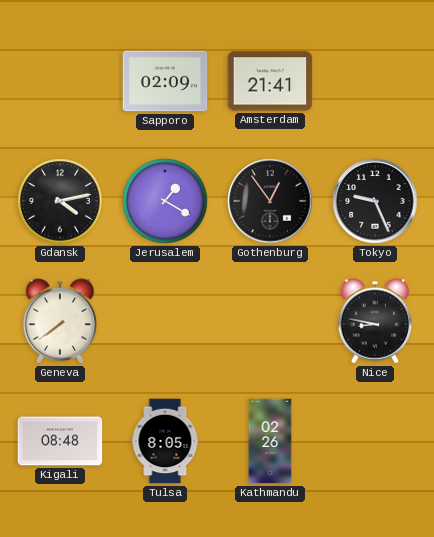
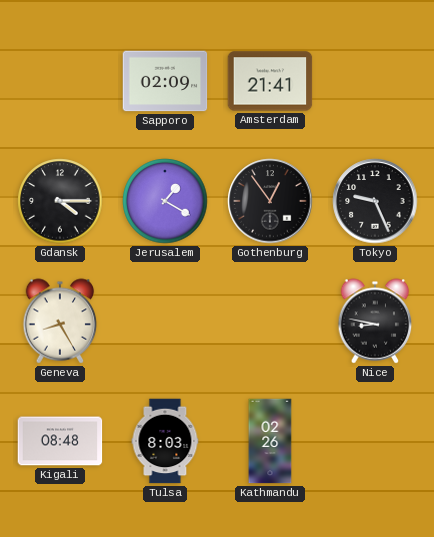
Gdansk: 4:13 -> 4:15 (60, 201)
Geneva: 7:39 -> 8:25 (60, 321)
Tulsa: 8:05 -> 8:03 (165, 441)
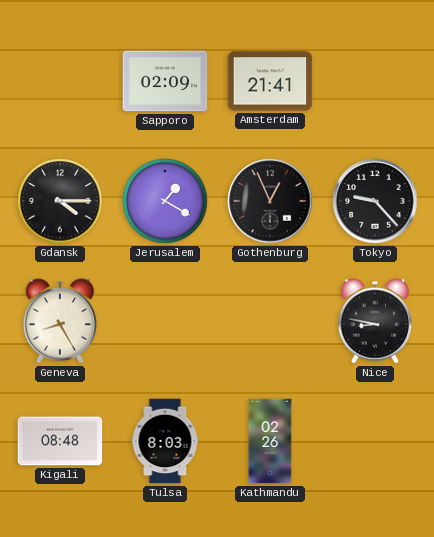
Gothenburg: 12:54 -> 12:56 (270, 201)
Tokyo: 9:26 -> 9:23 (375, 201)
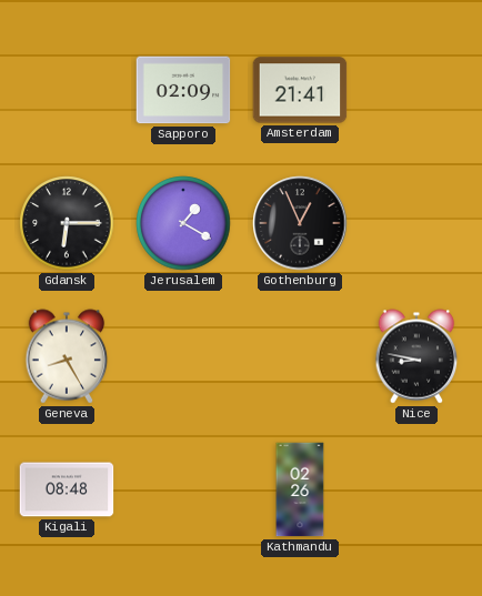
Gdansk: 4:15 -> 6:15 (67, 223)
Tokyo: 9:23 -> none (375, 201)
Tulsa: 8:03 -> none (165, 441)
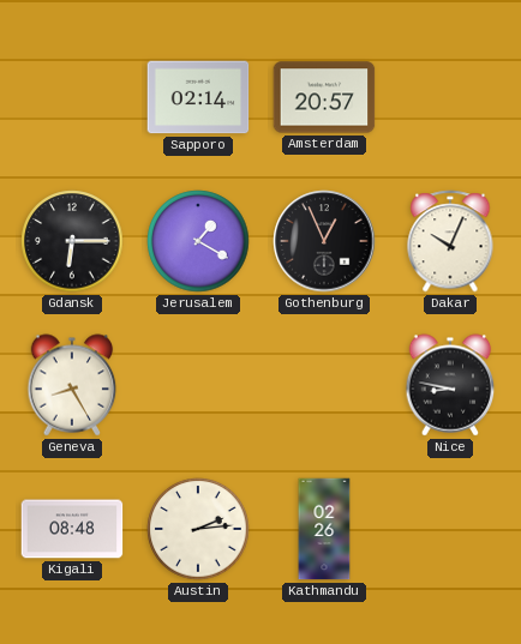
Sapporo: 02:09 -> 02:14 (198, 97)
Amsterdam: 21:41 -> 20:57 (324, 97)
Dakar: none -> 10:04 (450, 241)
Austin: none -> 2:14 (198, 529)
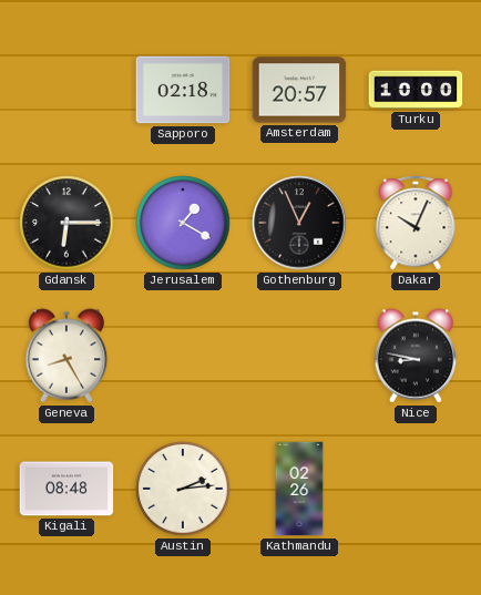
Sapporo: 02:14 -> 02:18 (183, 90)
Turku: none -> 10:00 (416, 90)
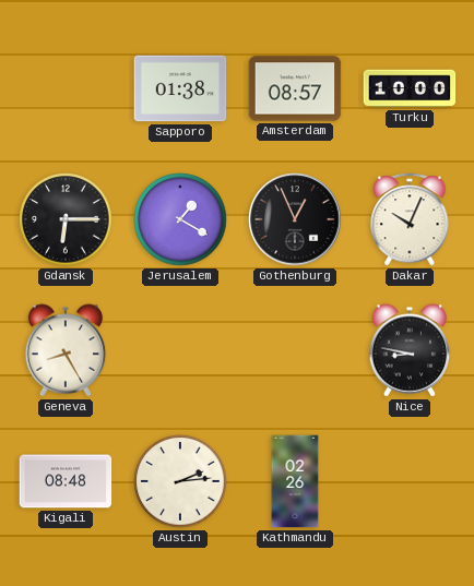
Sapporo: 02:18 -> 01:38 (180, 88)
Amsterdam: 20:57 -> 08:57 (295, 88)
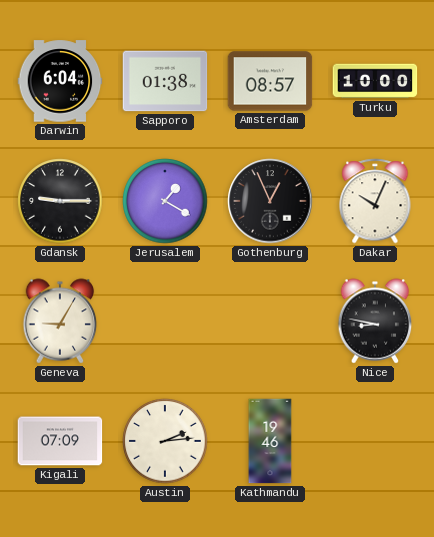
Darwin: none -> 6:04 (60, 81)
Gdansk: 6:15 -> 9:15 (60, 201)
Geneva: 8:25 -> 9:05 (60, 321)
Kigali: 08:48 -> 07:09 (60, 441)
Kathmandu: 02:26 -> 19:46 (270, 441)
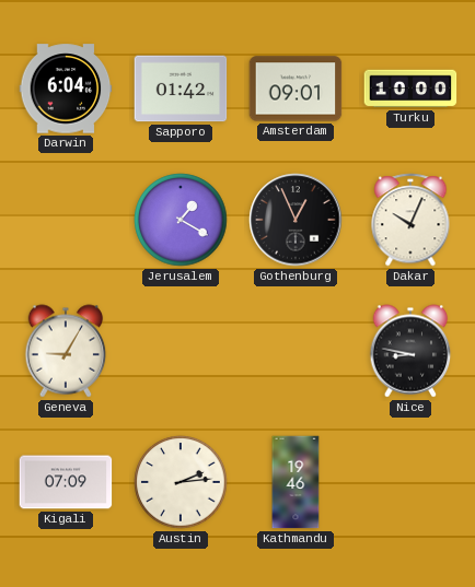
Sapporo: 01:38 -> 01:42 (181, 89)
Amsterdam: 08:57 -> 09:01 (296, 89)
Gdansk: 9:15 -> none (60, 201)
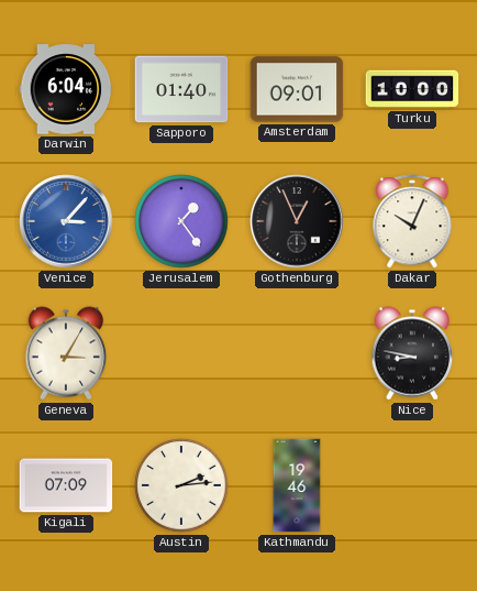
Sapporo: 01:42 -> 01:40 (181, 89)
Venice: none -> 3:07 (66, 221)
Jerusalem: 1:20 -> 1:24 (181, 221)
Geneva: 9:05 -> 3:05 (66, 353)
